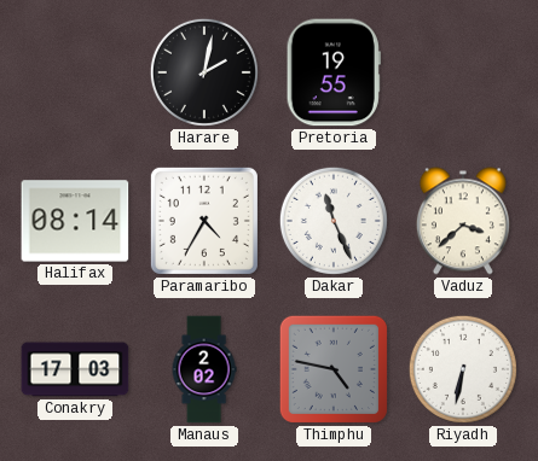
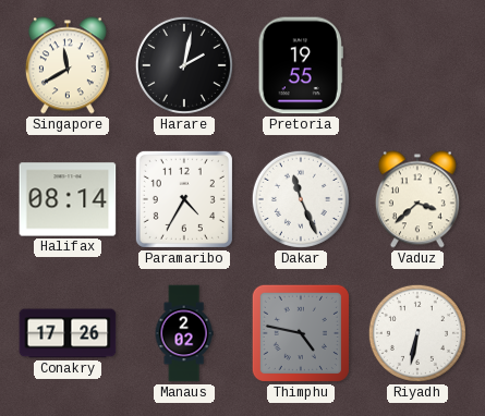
Singapore: none -> 11:40 (68, 65)
Conakry: 17:03 -> 17:26 (68, 333)
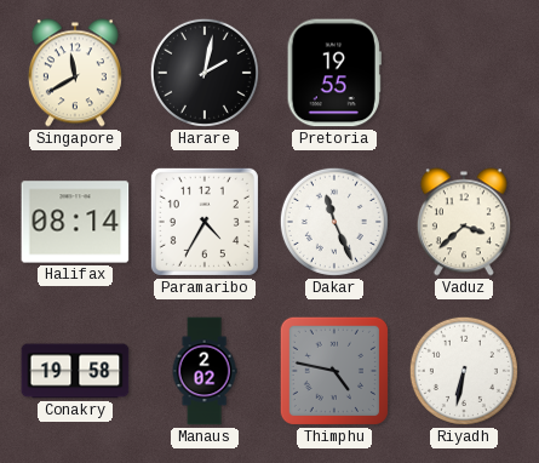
Conakry: 17:26 -> 19:58 (75, 371)
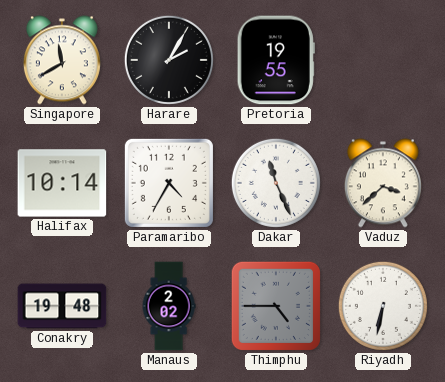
Harare: 2:02 -> 2:05 (169, 60)
Halifax: 08:14 -> 10:14 (62, 183)
Conakry: 19:58 -> 19:48 (62, 306)
Thimphu: 4:47 -> 4:45 (276, 306)
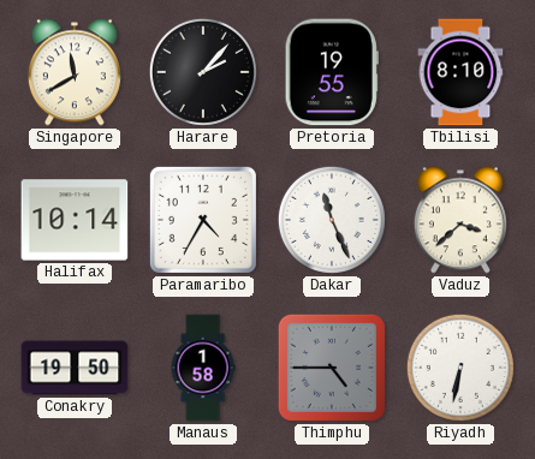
Harare: 2:05 -> 2:07 (203, 72)
Tbilisi: none -> 8:10 (460, 72)
Conakry: 19:48 -> 19:50 (75, 368)
Manaus: 2:02 -> 1:58 (203, 368)
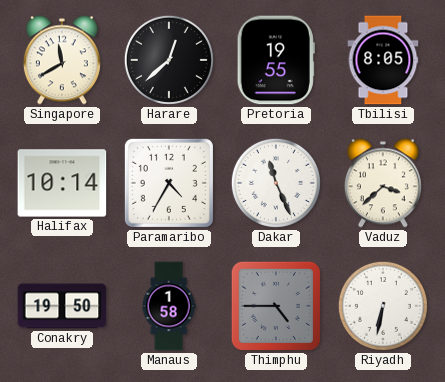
Harare: 2:07 -> 12:38 (169, 60)
Tbilisi: 8:10 -> 8:05 (383, 60)
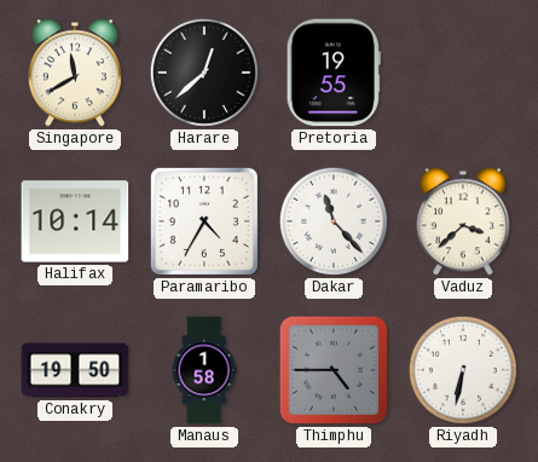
Tbilisi: 8:05 -> none (383, 60)
Dakar: 11:26 -> 11:23 (334, 221)
